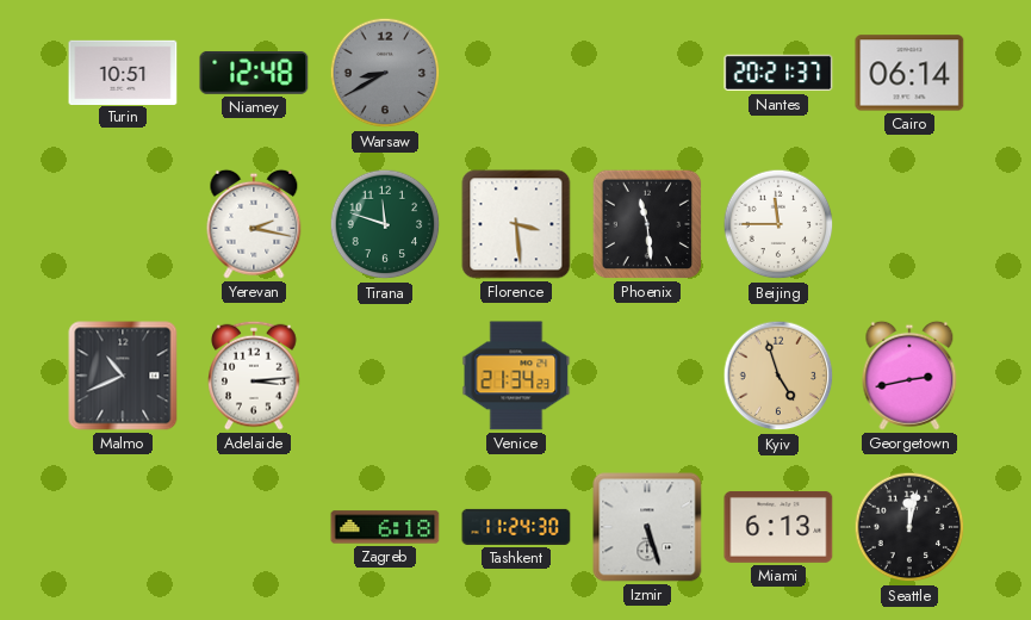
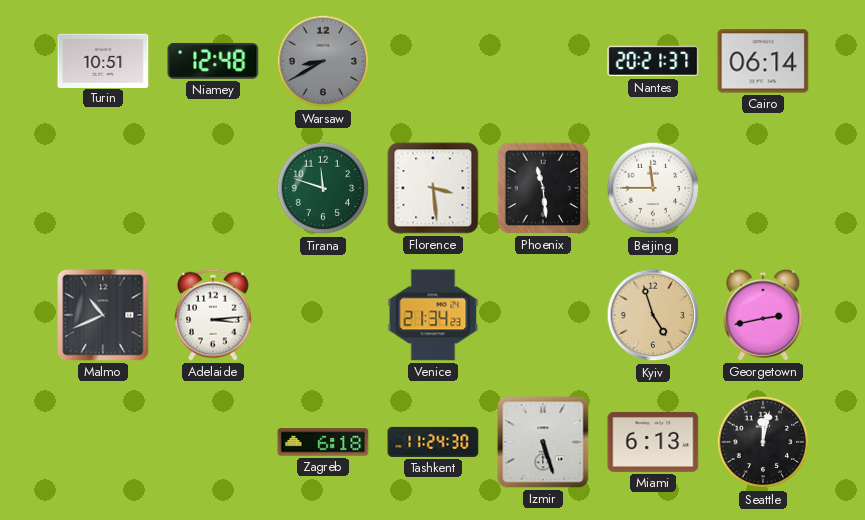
Yerevan: 2:17 -> none (254, 224)
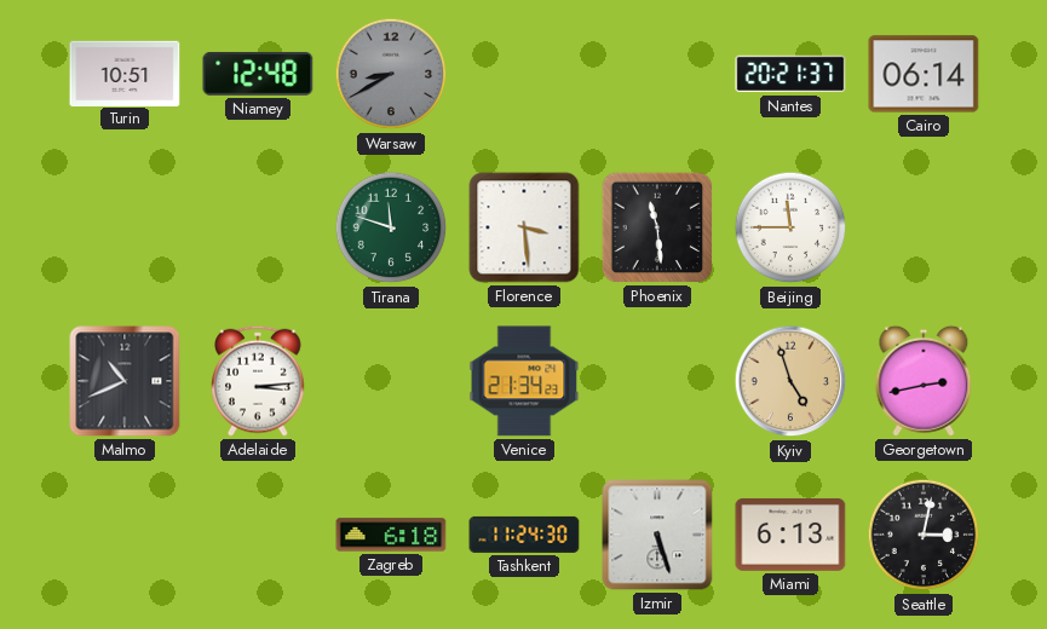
Seattle: 12:02 -> 3:02 (924, 535)
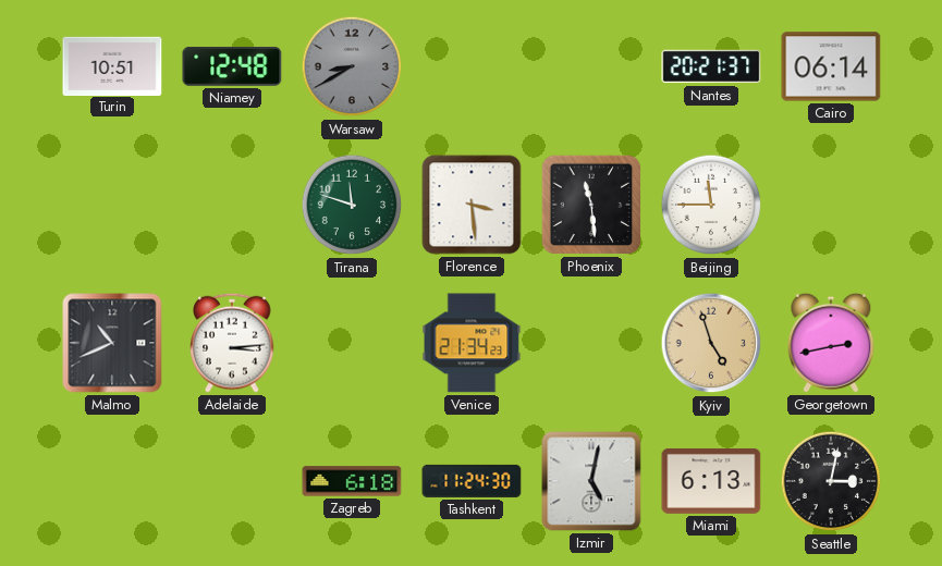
Izmir: 5:27 -> 5:02 (591, 481)
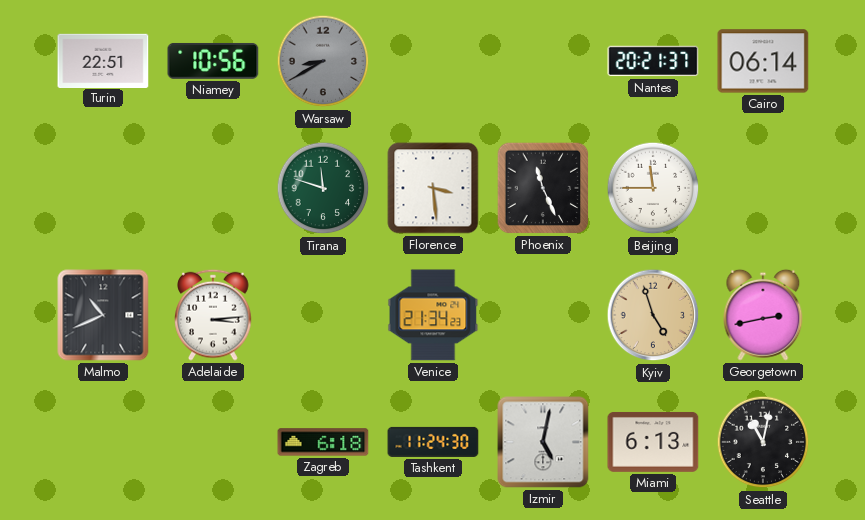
Turin: 10:51 -> 22:51 (103, 60)
Niamey: 12:48 -> 10:56 (213, 61)
Phoenix: 11:29 -> 11:26 (543, 188)
Seattle: 3:02 -> 11:02 (763, 442)
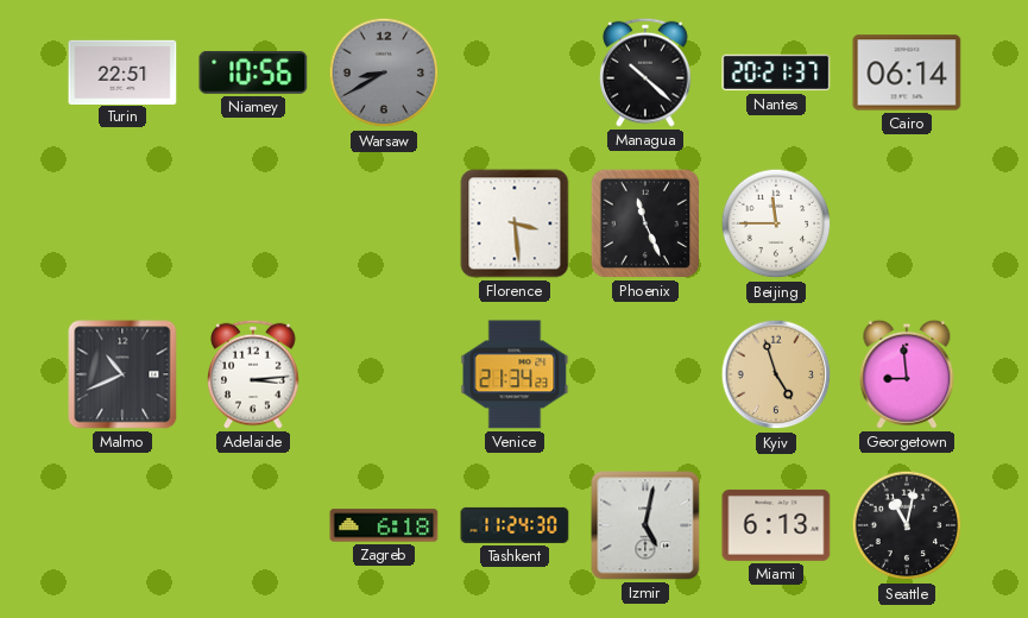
Managua: none -> 10:22 (645, 72)
Tirana: 11:48 -> none (323, 188)
Georgetown: 2:43 -> 8:59 (907, 374)
